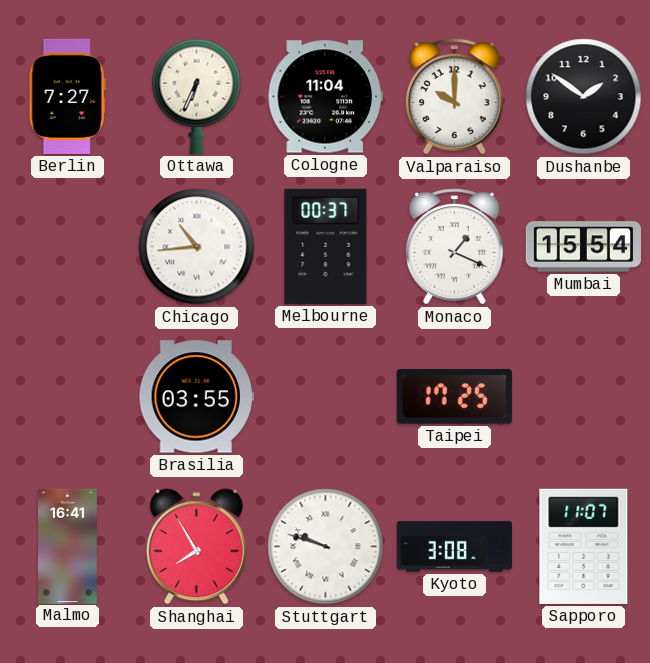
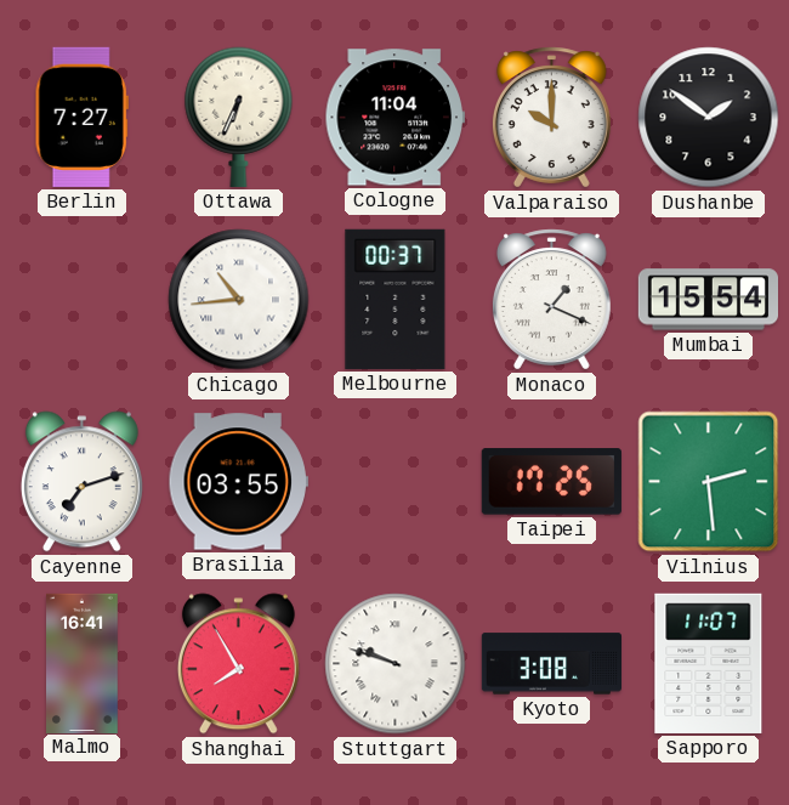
Cayenne: none -> 7:12 (81, 482)
Vilnius: none -> 2:29 (709, 482)
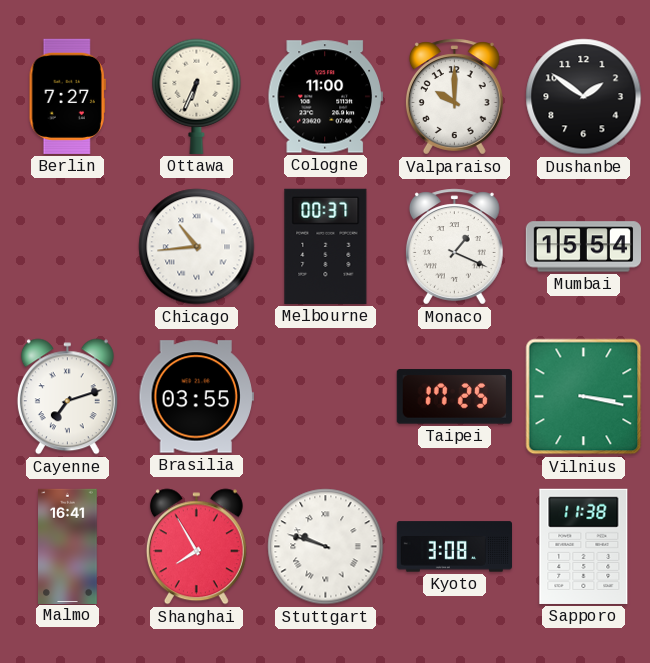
Cologne: 11:04 -> 11:00 (325, 97)
Vilnius: 2:29 -> 3:17 (584, 397)
Sapporo: 11:07 -> 11:38 (584, 546)
